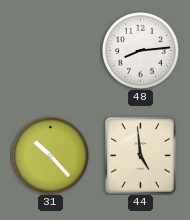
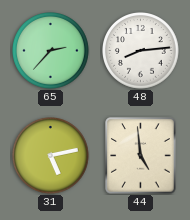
65: none -> 2:37 (51, 51)
31: 10:23 -> 5:13 (51, 156)
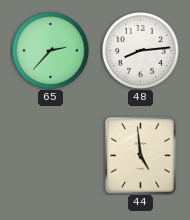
31: 5:13 -> none (51, 156)
